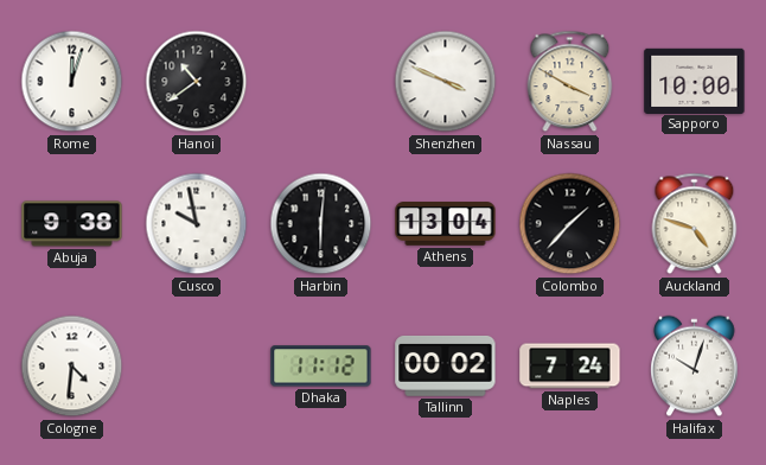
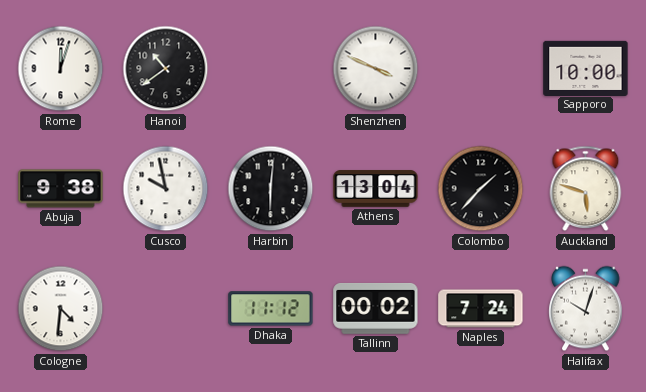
Nassau: 3:50 -> none (570, 82)
Auckland: 4:48 -> 5:48 (586, 189)
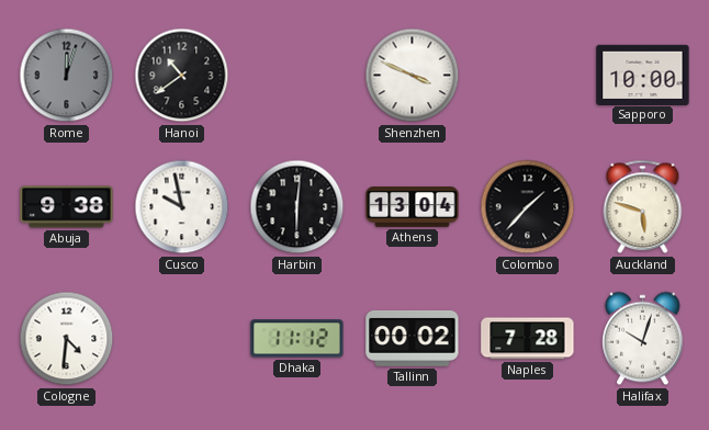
Rome dial: white -> grey (67, 76)
Naples: 7:24 -> 7:28 (528, 339)
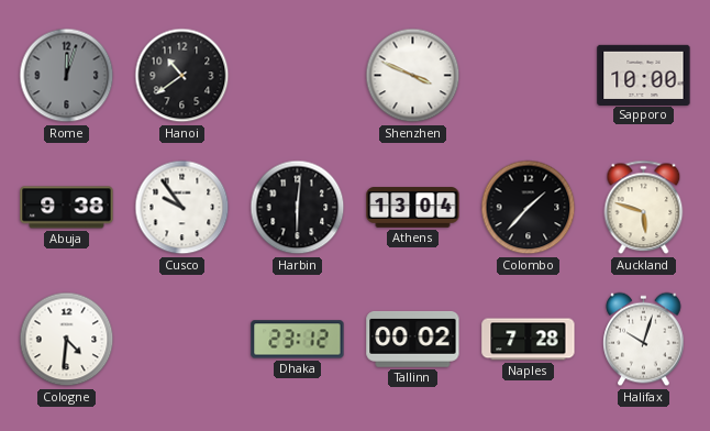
Cusco: 9:58 -> 9:54 (182, 208)
Dhaka: 11:12 -> 23:12 (298, 340)
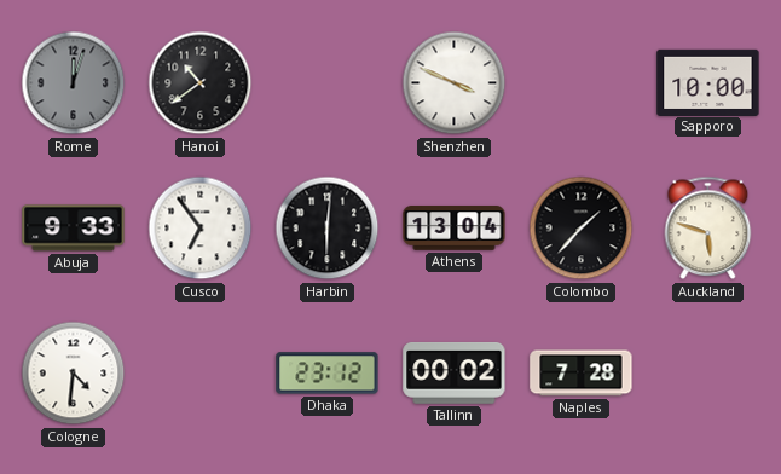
Abuja: 9:38 -> 9:33 (74, 229)
Cusco: 9:54 -> 6:54 (201, 229)
Halifax: 10:03 -> none (644, 340)
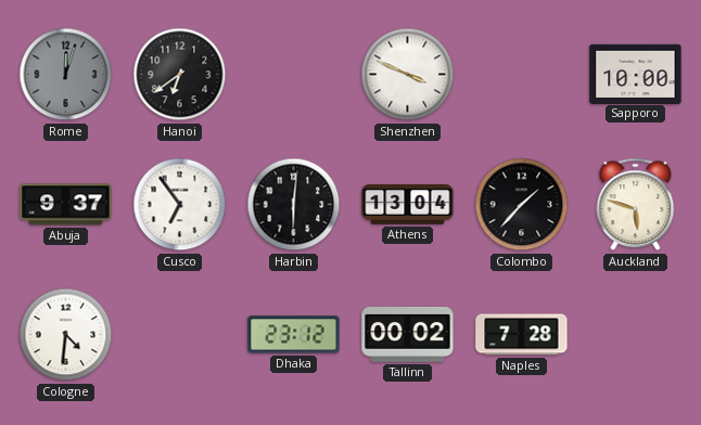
Hanoi: 10:39 -> 6:39 (180, 75)
Abuja: 9:33 -> 9:37 (66, 205)
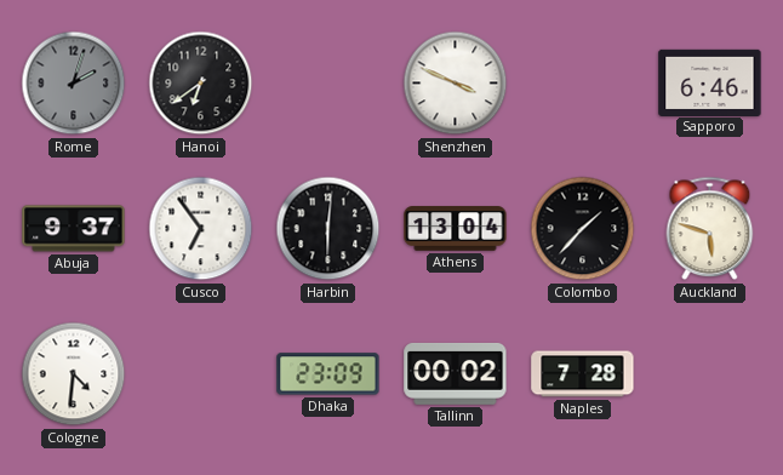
Rome: 12:03 -> 2:03 (74, 84)
Sapporo: 10:00 -> 6:46 (710, 82)
Dhaka: 23:12 -> 23:09 (328, 374)
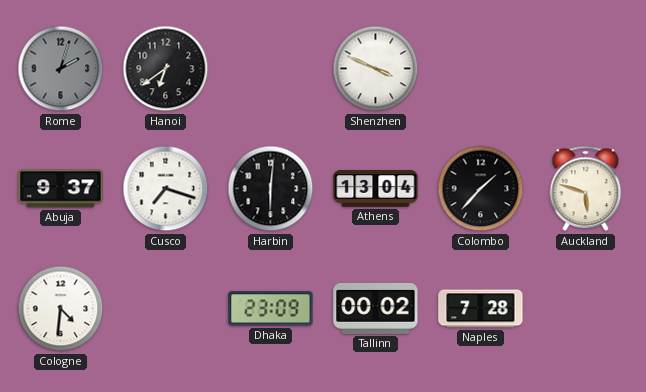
Sapporo: 6:46 -> none (710, 82)
Cusco: 6:54 -> 7:18 (166, 189)
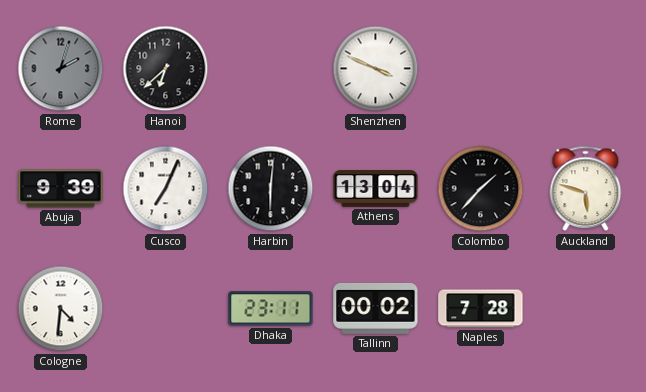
Hanoi: 6:39 -> 6:38 (166, 69)
Abuja: 9:37 -> 9:39 (61, 189)
Cusco: 7:18 -> 7:04 (166, 189)
Dhaka: 23:09 -> 23:11 (271, 309)
